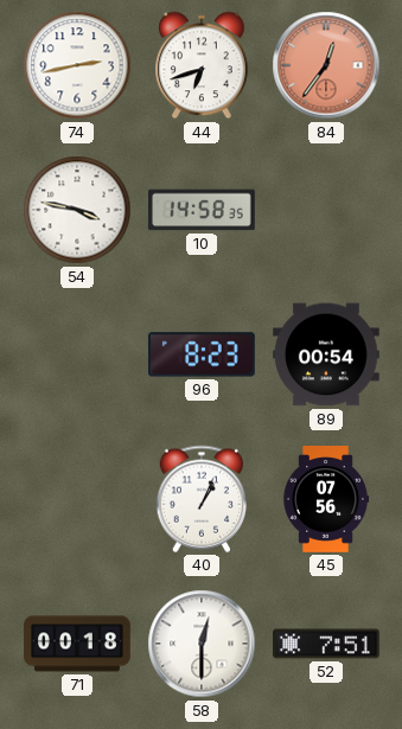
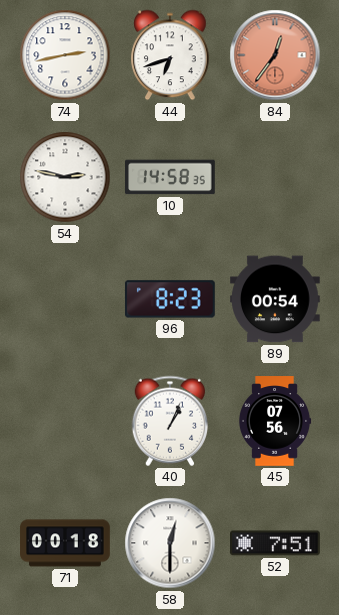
54: 3:47 -> 2:47 (65, 177)
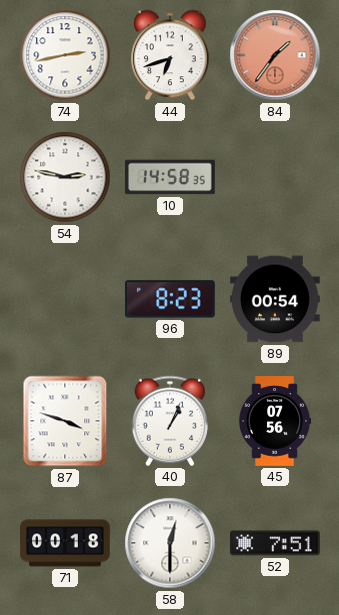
84: 12:36 -> 1:36 (275, 55)
87: none -> 3:48 (65, 421)
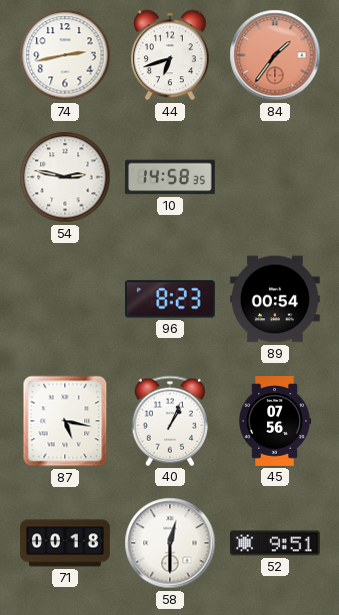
87: 3:48 -> 5:17 (65, 421)
52: 7:51 -> 9:51 (276, 543)
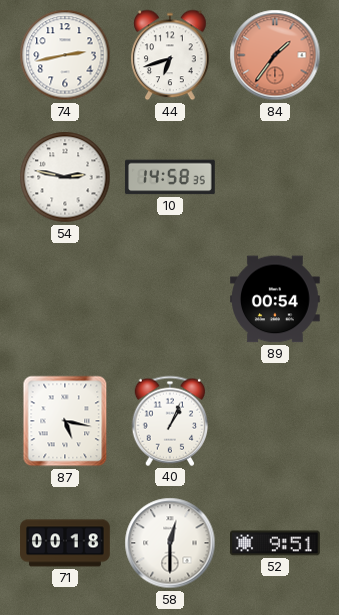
96: 8:23 -> none (170, 299)
45: 07:56 -> none (275, 421)
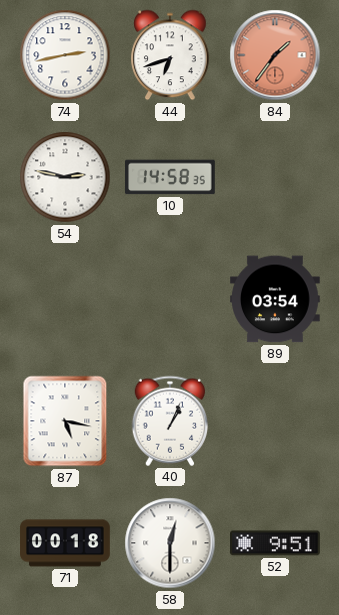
89: 00:54 -> 03:54 (276, 299)
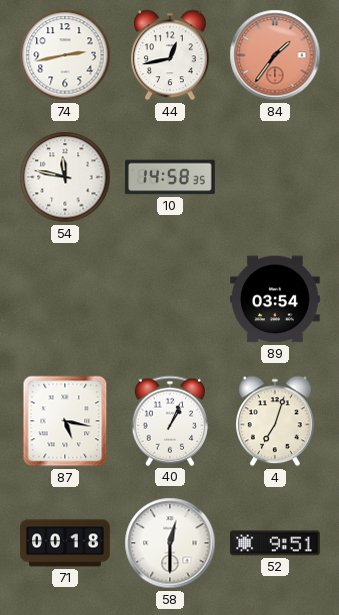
44: 6:42 -> 12:43 (170, 55)
54: 2:47 -> 11:47 (65, 177)
4: none -> 7:03 (275, 421)
